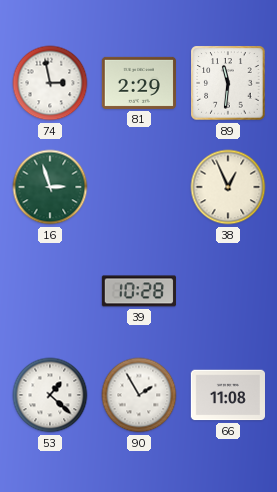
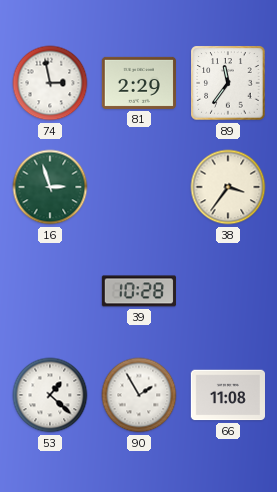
89: 11:31 -> 11:36 (228, 83)
38: 12:56 -> 3:36 (228, 187)
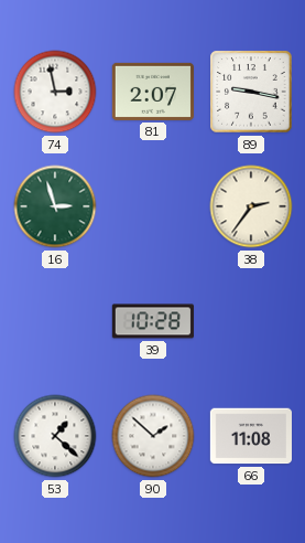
81: 2:29 -> 2:07 (152, 92)
89: 11:36 -> 9:17 (251, 92)
38: 3:36 -> 2:36 (251, 206)
90: 1:55 -> 1:52 (153, 436)
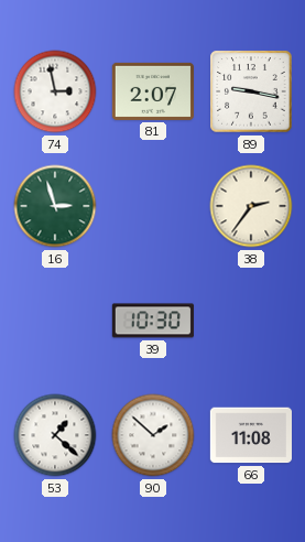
39: 10:28 -> 10:30 (153, 321)
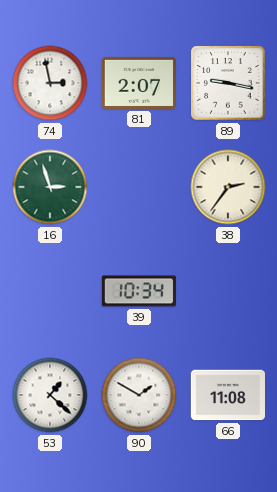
39: 10:30 -> 10:34 (139, 291)
90: 1:52 -> 1:50 (139, 395)
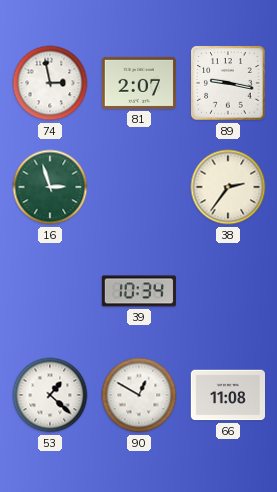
90: 1:50 -> 12:50 (139, 395)
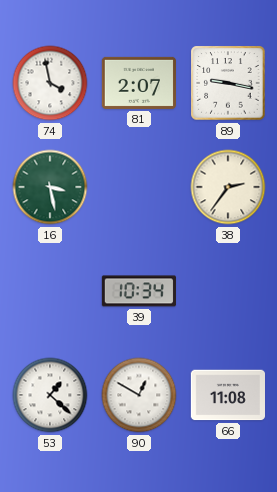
74: 2:58 -> 3:58 (50, 83)
16: 2:57 -> 3:28 (50, 187)
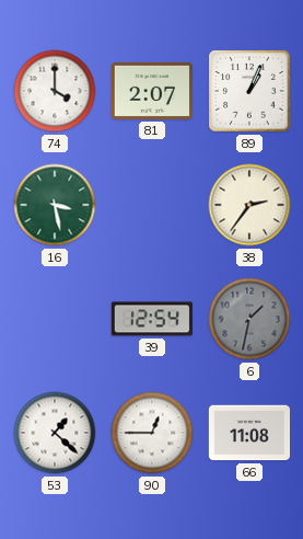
74: 3:58 -> 4:00 (55, 91)
89: 9:17 -> 1:04 (249, 91)
39: 10:34 -> 12:54 (152, 319)
6: none -> 1:32 (249, 319)
90: 12:50 -> 12:45 (152, 433)
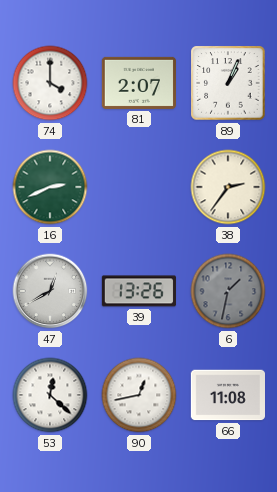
16: 3:28 -> 2:41 (50, 187)
47: none -> 12:40 (50, 291)
39: 12:54 -> 13:26 (139, 291)
53: 1:22 -> 12:22 (50, 395)
90: 12:45 -> 12:43 (139, 395)
